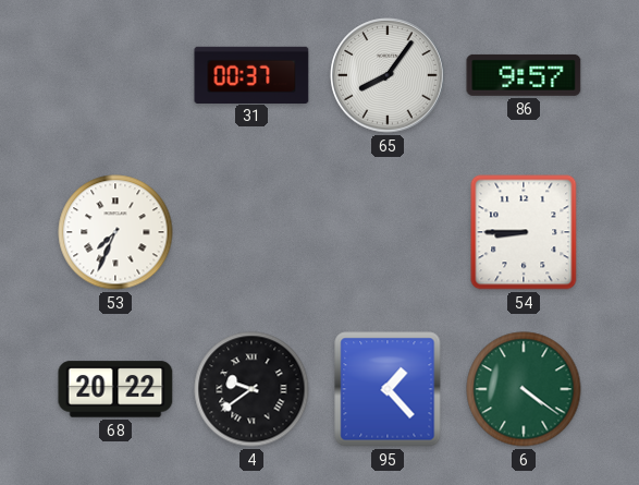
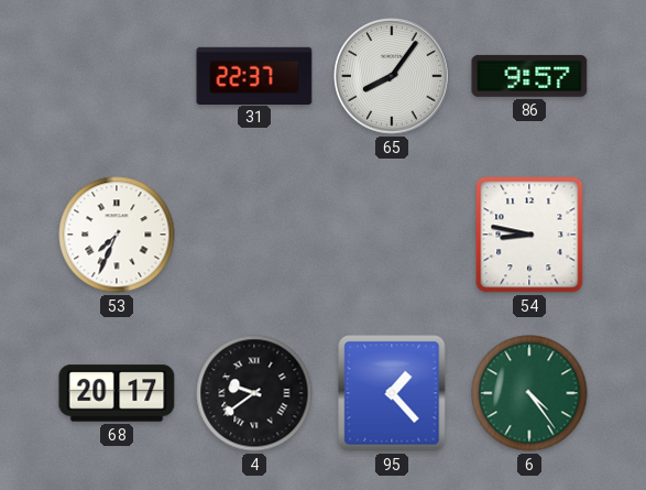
31: 00:37 -> 22:37 (254, 75)
54: 8:45 -> 8:47 (529, 235)
68: 20:22 -> 20:17 (117, 393)
6: 4:21 -> 4:24 (529, 393)
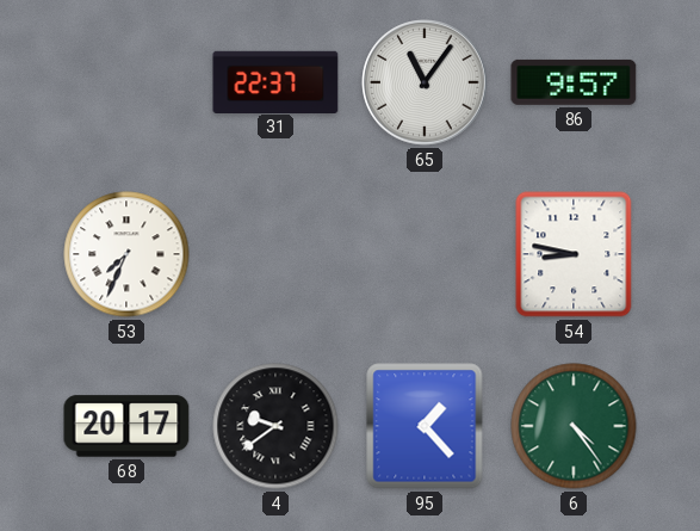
65: 8:06 -> 11:06 (425, 82)
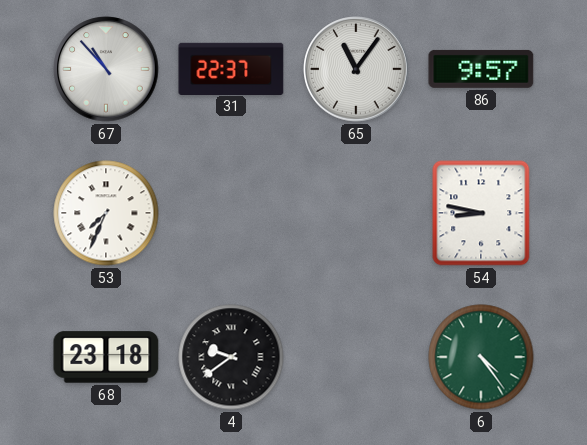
67: none -> 10:53 (106, 69)
68: 20:17 -> 23:18 (106, 357)
95: 1:23 -> none (425, 426)
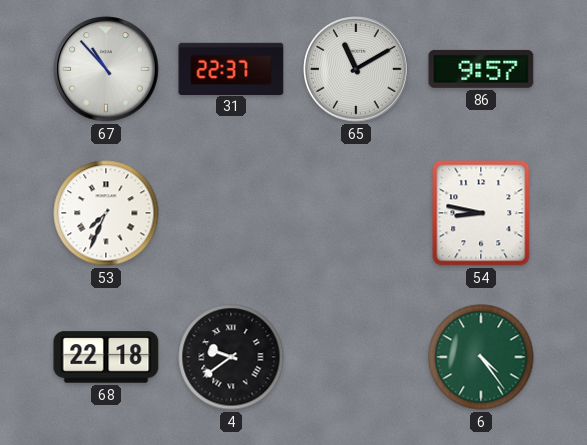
65: 11:06 -> 11:10 (356, 69)
68: 23:18 -> 22:18 (106, 357)
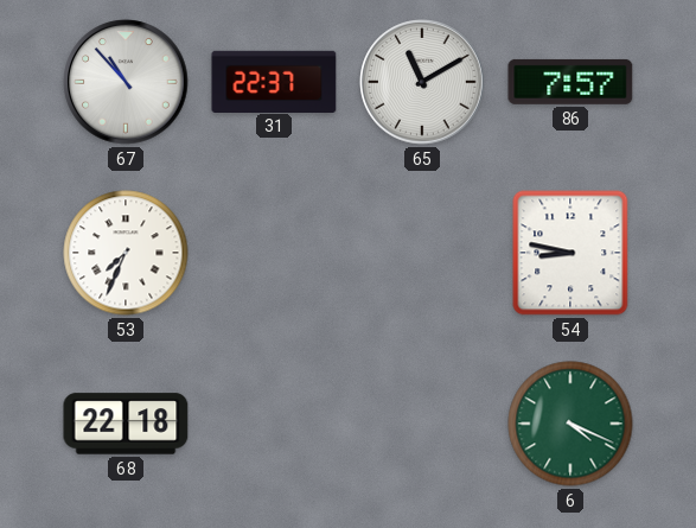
86: 9:57 -> 7:57 (570, 82)
4: 9:39 -> none (231, 357)
6: 4:24 -> 4:19 (570, 424)
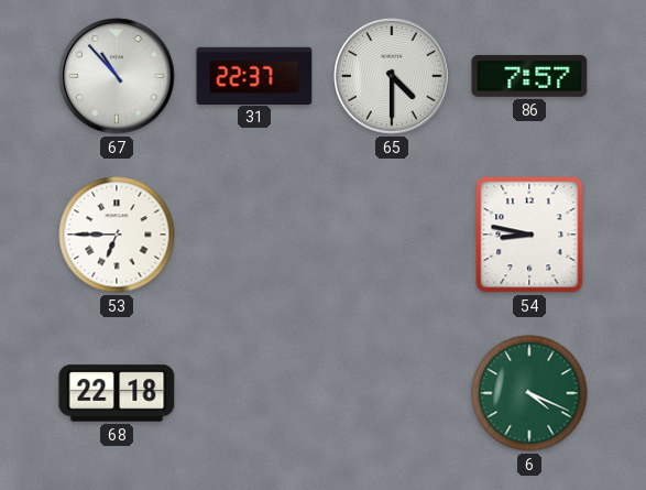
65: 11:10 -> 4:30 (392, 76)
53: 7:34 -> 6:45 (117, 235)
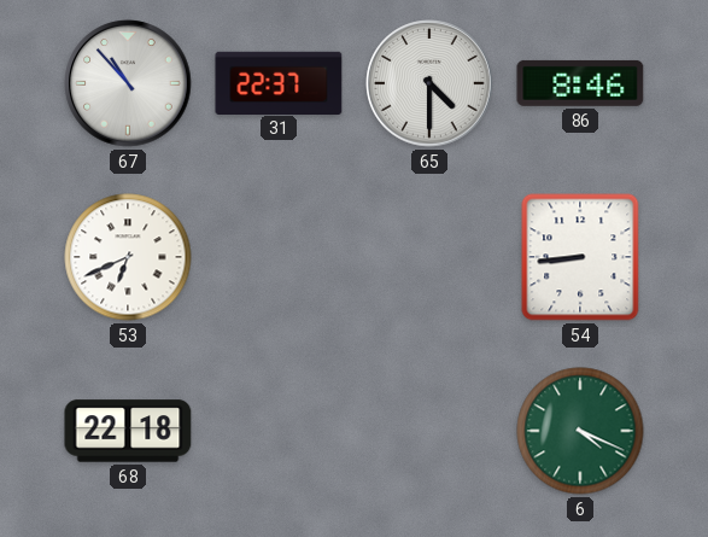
86: 7:57 -> 8:46 (580, 83)
53: 6:45 -> 6:41 (128, 257)
54: 8:47 -> 8:44 (580, 257)
